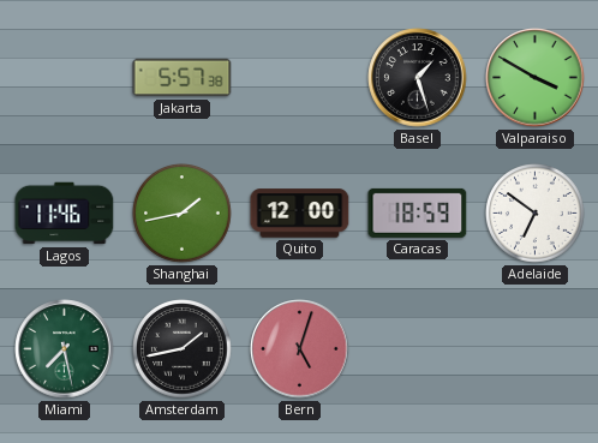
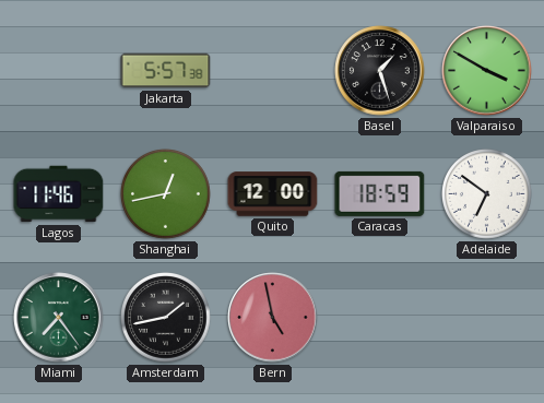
Shanghai: 1:43 -> 12:43 (166, 194)
Miami: 7:28 -> 7:24 (59, 318)
Bern: 5:03 -> 4:58 (273, 318)
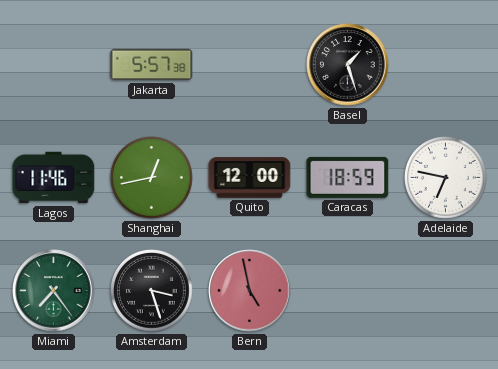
Valparaiso: 3:50 -> none (487, 71)
Adelaide: 6:51 -> 6:47 (446, 178)
Amsterdam: 1:43 -> 3:27 (152, 291)
